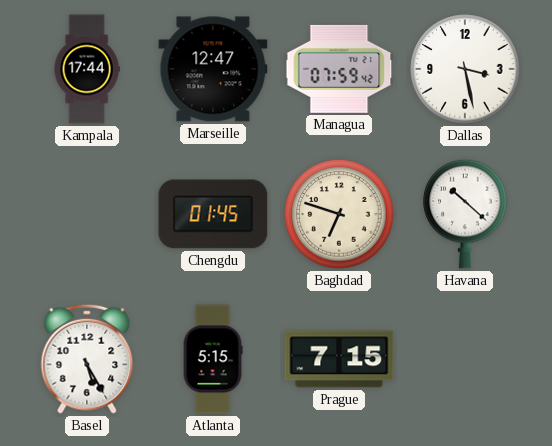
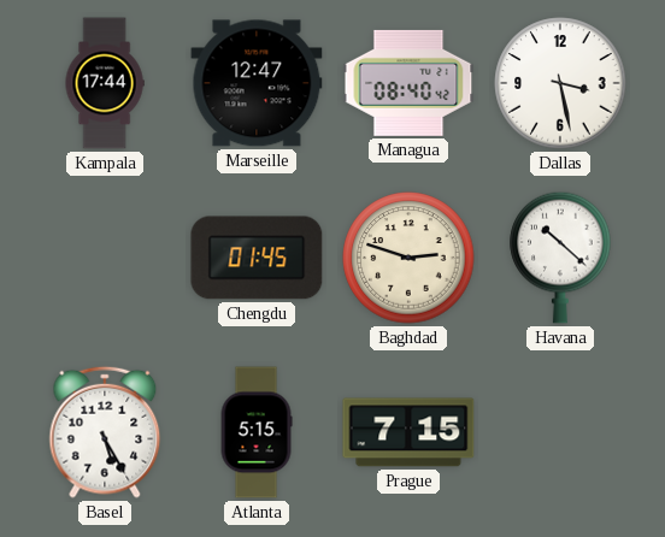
Managua: 07:59 -> 08:40 (408, 83)
Baghdad: 6:48 -> 2:48 (408, 258)
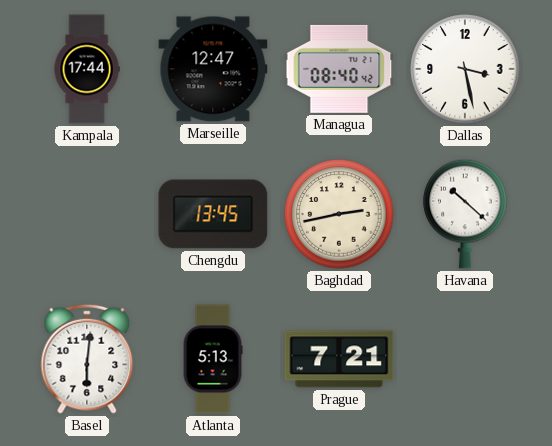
Chengdu: 01:45 -> 13:45 (213, 214)
Baghdad: 2:48 -> 2:43 (339, 214)
Basel: 5:25 -> 6:01 (87, 359)
Atlanta: 5:15 -> 5:13 (213, 359)
Prague: 7:15 -> 7:21 (339, 359)
